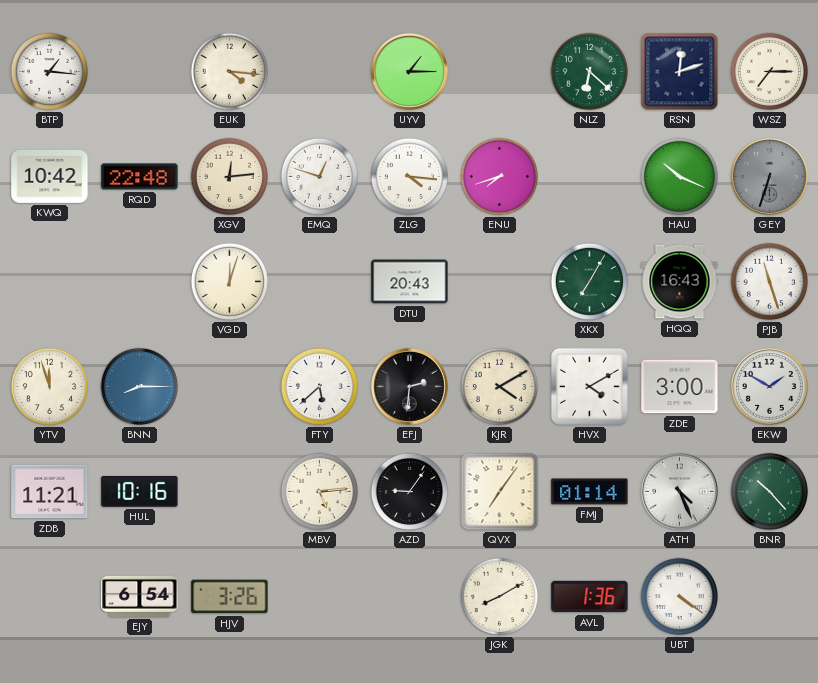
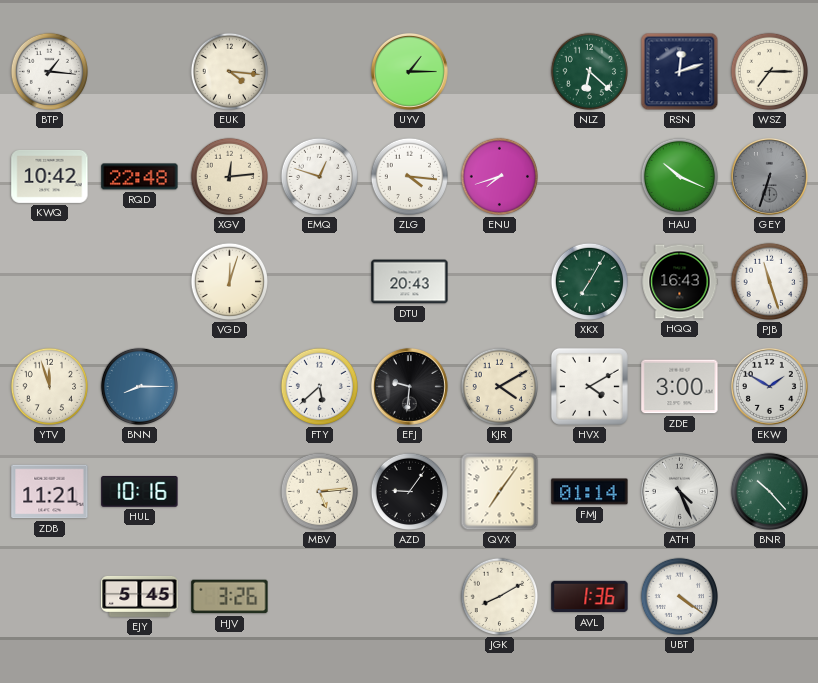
EFJ: 2:31 -> 9:31 (409, 386)
EJY: 6:54 -> 5:45 (140, 596)
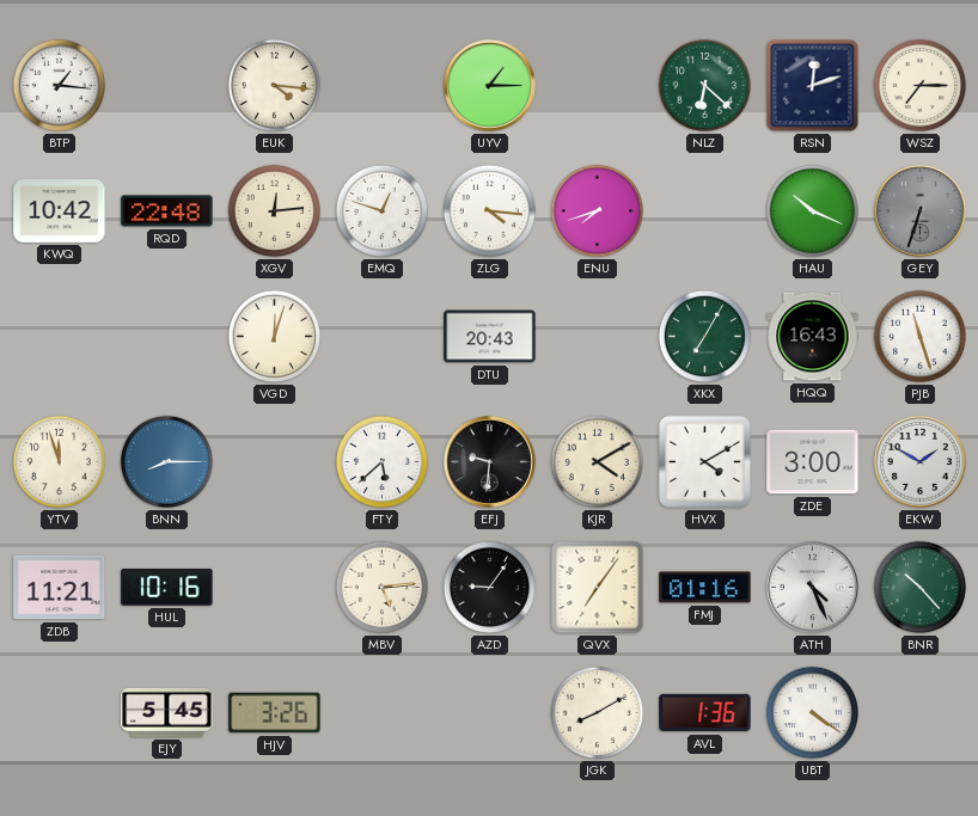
FMJ: 01:14 -> 01:16 (705, 588)
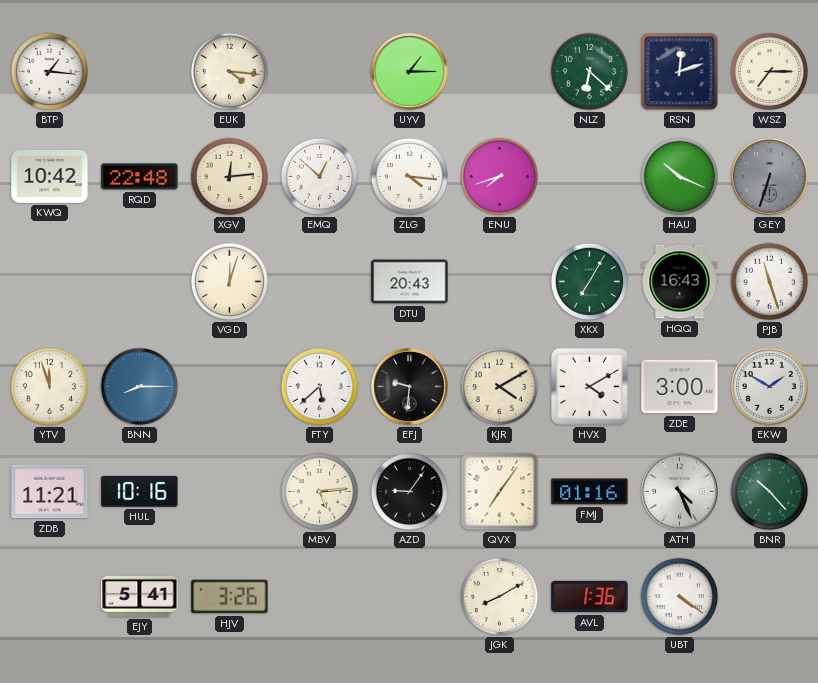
EMQ: 12:48 -> 12:52 (320, 177)
EJY: 5:45 -> 5:41 (140, 596)
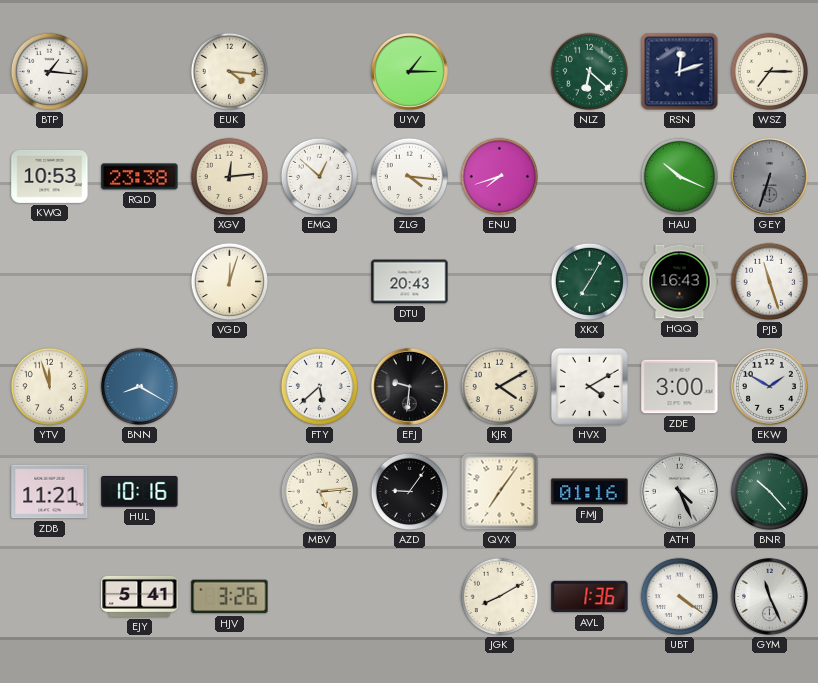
KWQ: 10:42 -> 10:53 (50, 176)
RQD: 22:48 -> 23:38 (140, 177)
BNN: 8:15 -> 8:20 (140, 387)
GYM: none -> 11:26 (769, 596)
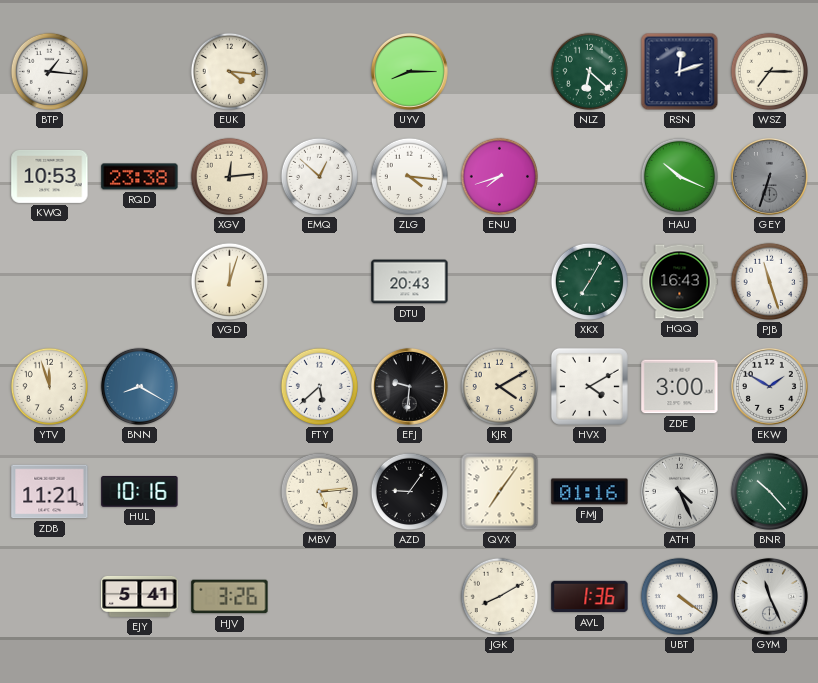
UYV: 1:15 -> 8:15 (409, 71)
